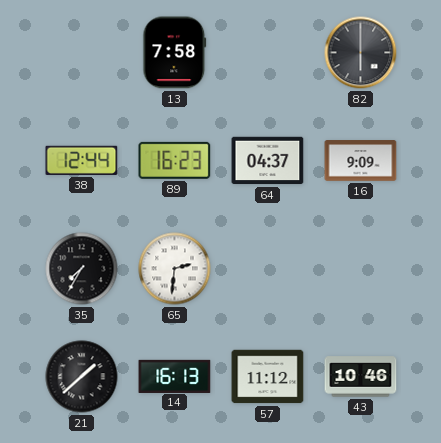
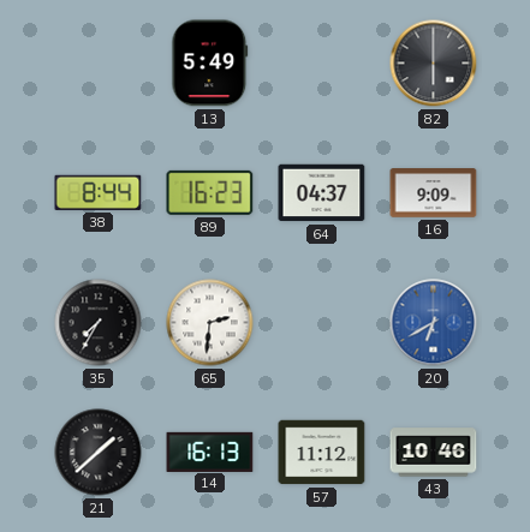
13: 7:58 -> 5:49 (210, 64)
38: 12:44 -> 8:44 (99, 192)
20: none -> 6:40 (434, 323)
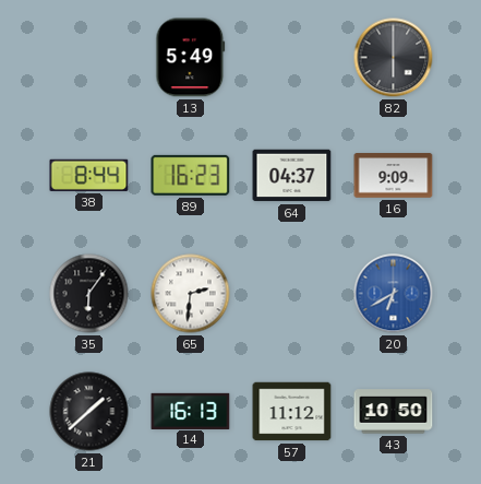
35: 7:35 -> 6:06 (89, 294)
43: 10:46 -> 10:50 (394, 412)
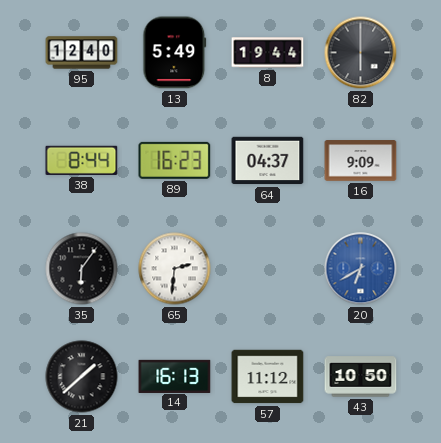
95: none -> 12:40 (82, 53)
8: none -> 19:44 (268, 53)
